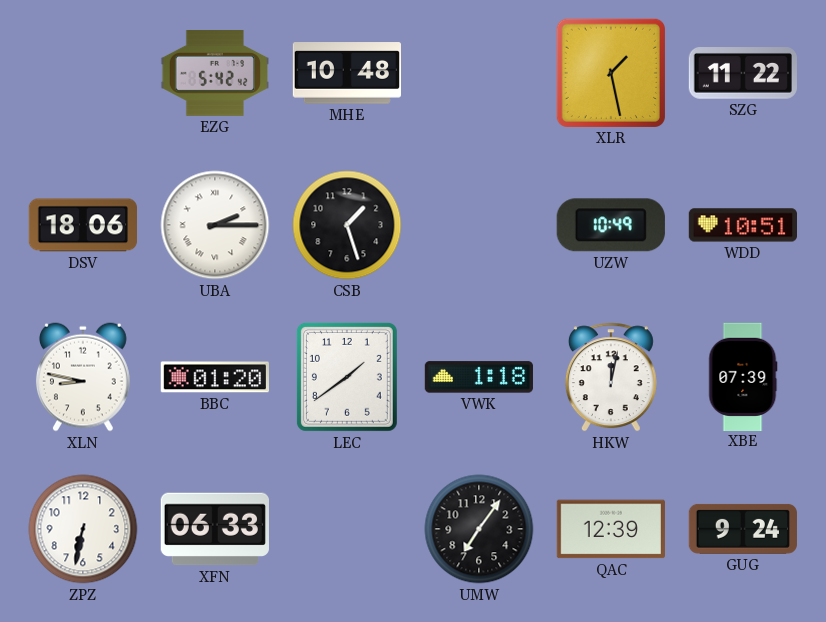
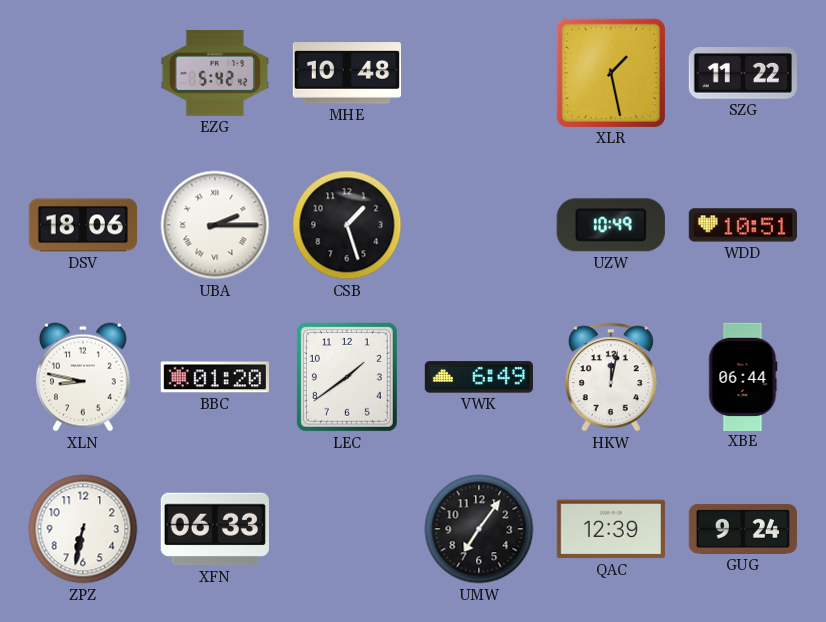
VWK: 1:18 -> 6:49 (479, 377)
XBE: 07:39 -> 06:44 (743, 376)
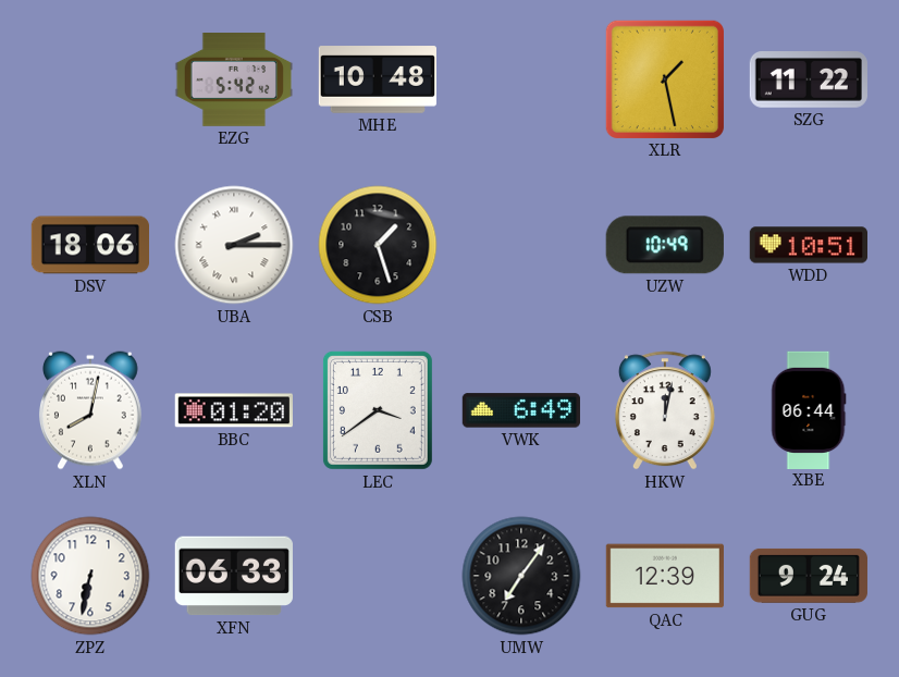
XLN: 8:47 -> 8:02 (90, 410)
LEC: 1:39 -> 3:39 (378, 410)
